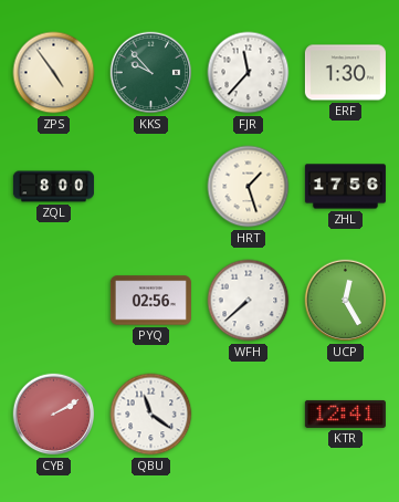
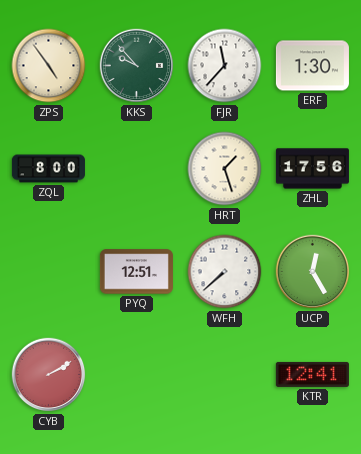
PYQ: 02:56 -> 12:51 (136, 272)
QBU: 11:21 -> none (151, 415)
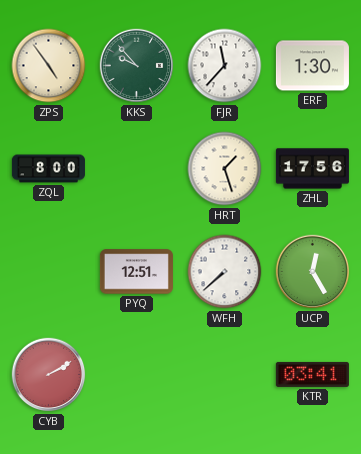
KTR: 12:41 -> 03:41 (312, 374)
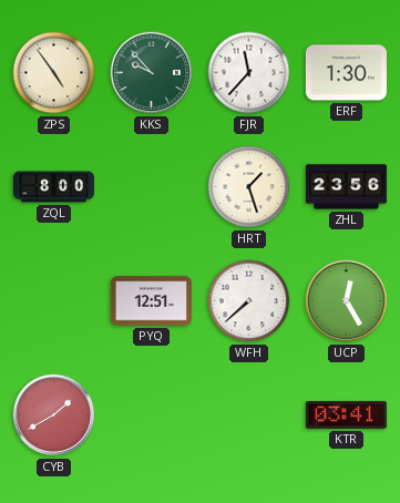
ZHL: 17:56 -> 23:56 (346, 187)
CYB: 2:10 -> 1:40 (54, 415)
